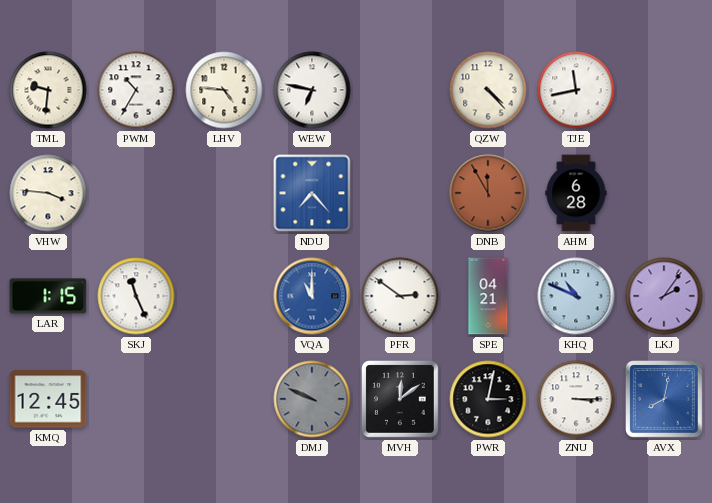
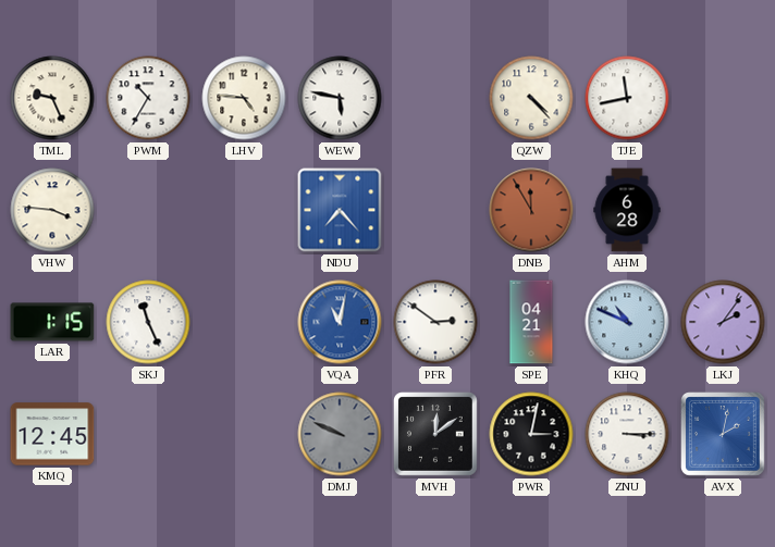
TML: 9:31 -> 9:26 (52, 98)
WEW: 6:47 -> 5:47 (340, 98)
VQA: 11:00 -> 11:02 (340, 322)
AVX: 8:02 -> 2:02 (724, 435)
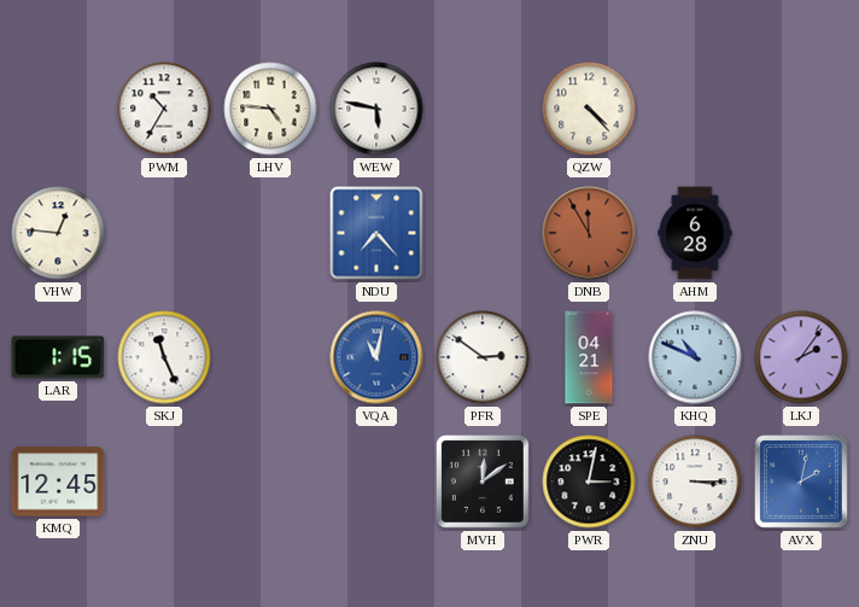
TML: 9:26 -> none (52, 98)
TJE: 11:43 -> none (627, 98)
VHW: 3:46 -> 12:46 (58, 233)
DMJ: 9:49 -> none (340, 434)
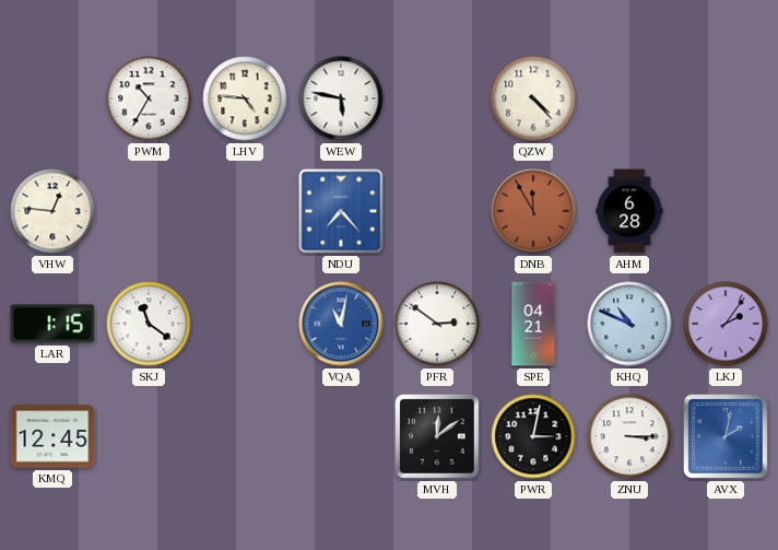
SKJ: 11:26 -> 11:21 (149, 324)
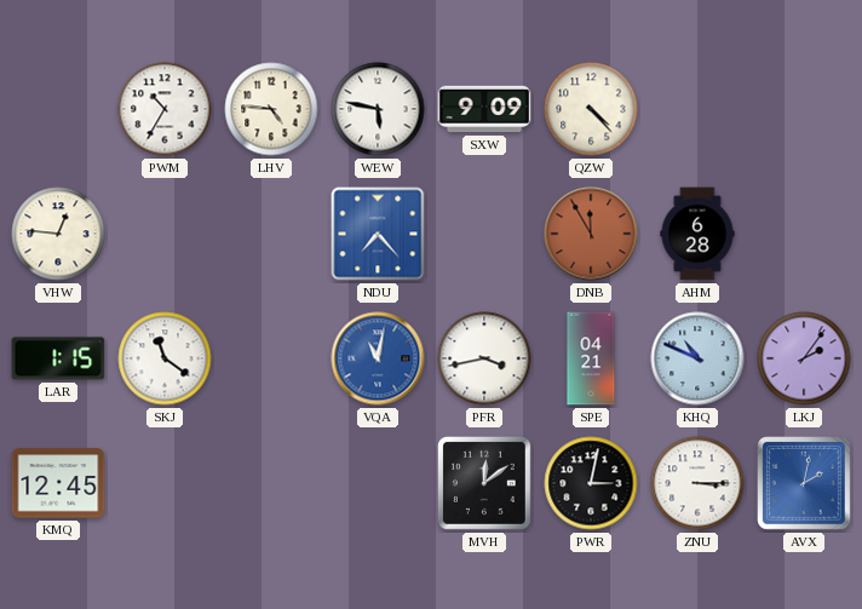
SXW: none -> 9:09 (484, 109)
PFR: 2:51 -> 3:43 (484, 358)
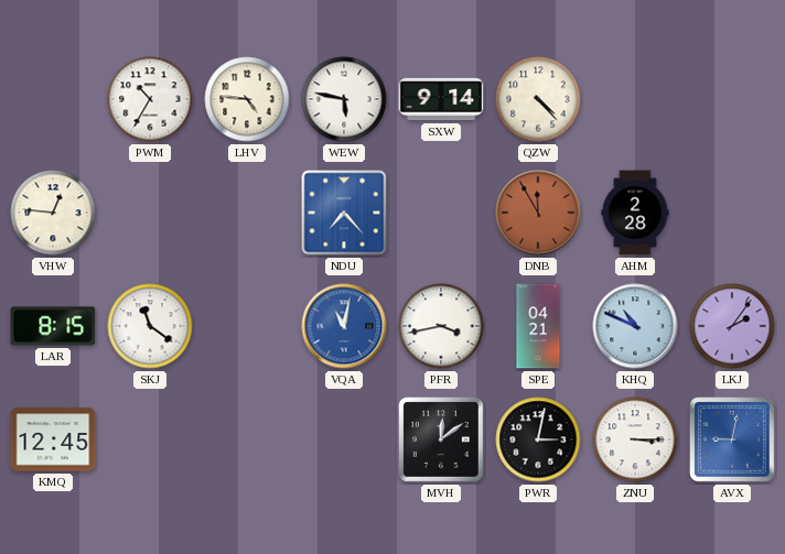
SXW: 9:09 -> 9:14 (441, 99)
AHM: 6:28 -> 2:28 (635, 213)
LAR: 1:15 -> 8:15 (53, 326)
AVX: 2:02 -> 9:02 (733, 441)
